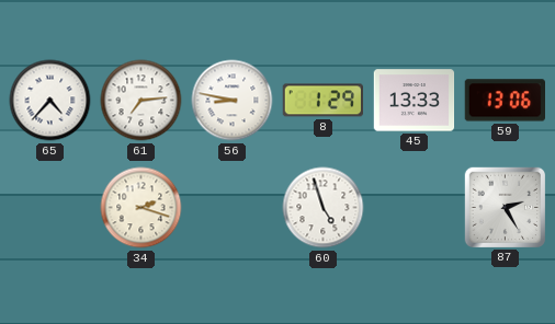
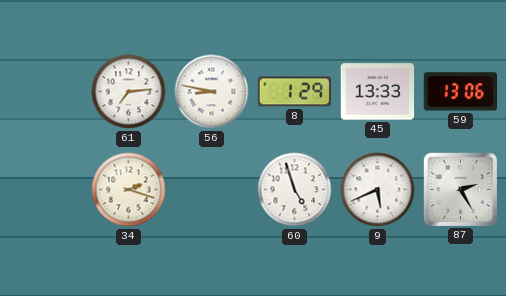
65: 4:37 -> none (50, 101)
9: none -> 5:41 (378, 190)
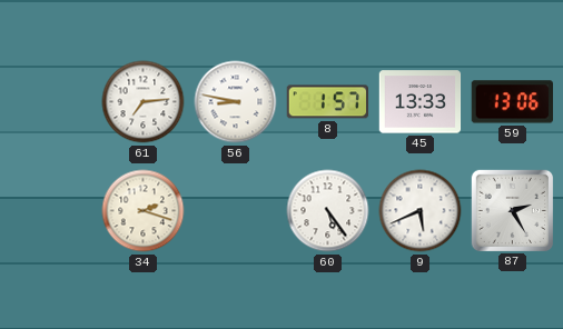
8: 1:29 -> 1:57 (327, 102)
60: 4:57 -> 5:24 (328, 211)
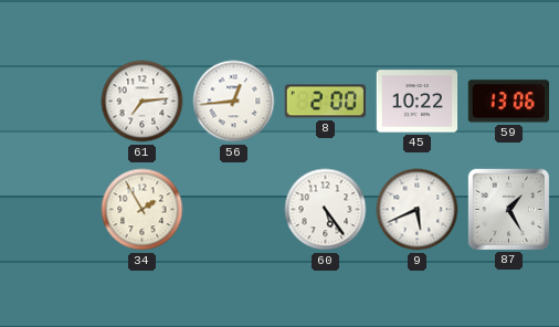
56: 8:47 -> 12:44 (234, 102)
8: 1:57 -> 2:00 (325, 102)
45: 13:33 -> 10:22 (418, 102)
34: 2:18 -> 1:55 (143, 210)
87: 2:25 -> 1:25 (508, 209)
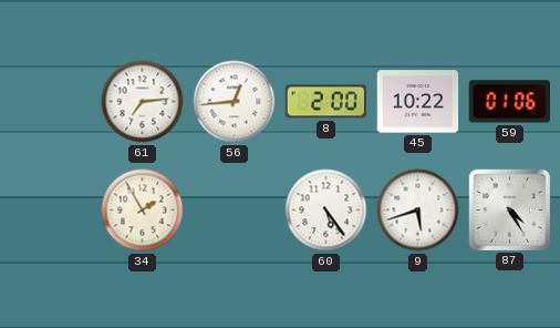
59: 13:06 -> 01:06 (509, 102)
9: 5:41 -> 5:42 (418, 211)
87: 1:25 -> 4:25 (509, 209)
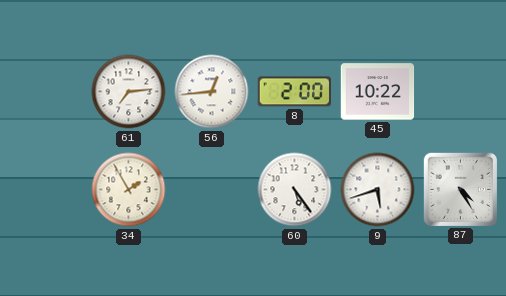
59: 01:06 -> none (509, 102)
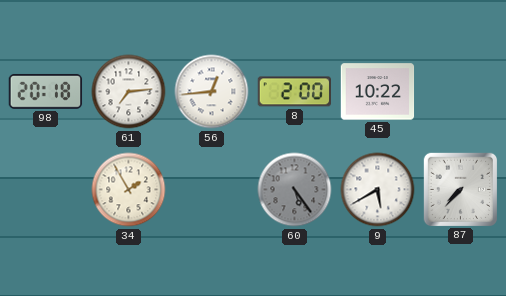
98: none -> 20:18 (46, 92)
60 dial: white -> grey (295, 190)
9: 5:42 -> 5:40 (378, 190)
87: 4:25 -> 7:37 (460, 189)
